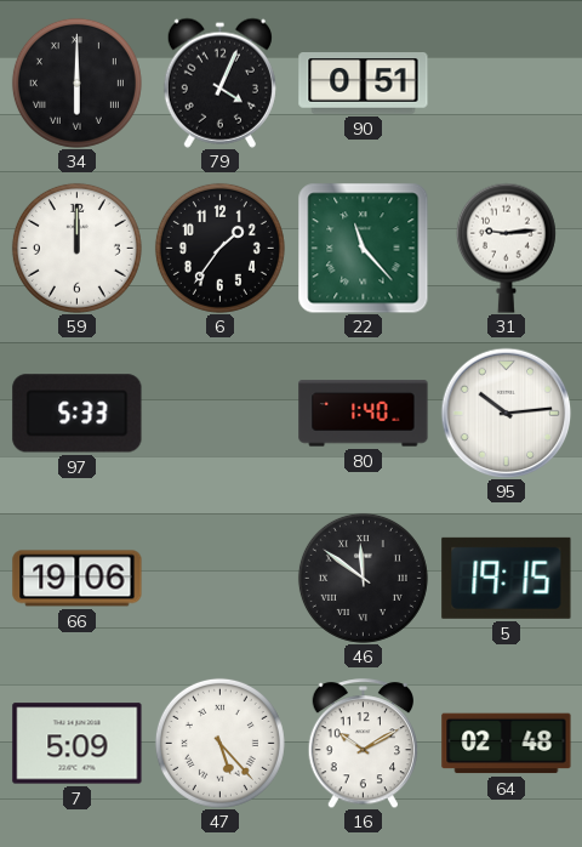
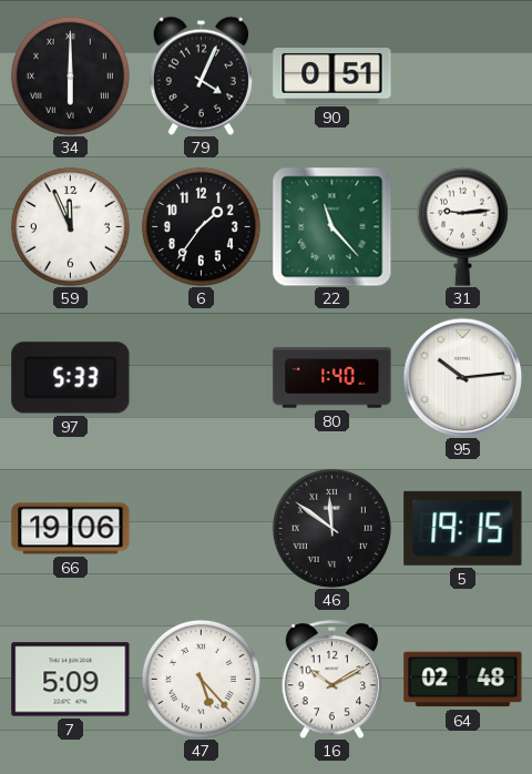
59: 12:00 -> 11:56 (70, 226)
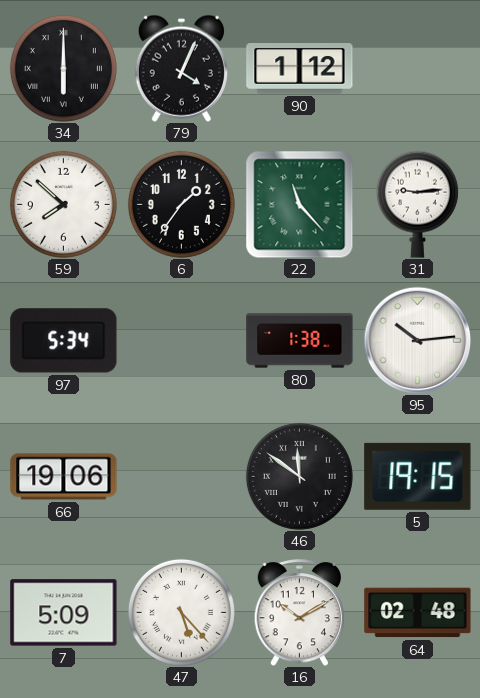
90: 0:51 -> 1:12 (300, 69)
59: 11:56 -> 7:52 (63, 204)
97: 5:33 -> 5:34 (64, 341)
80: 1:40 -> 1:38 (300, 341)
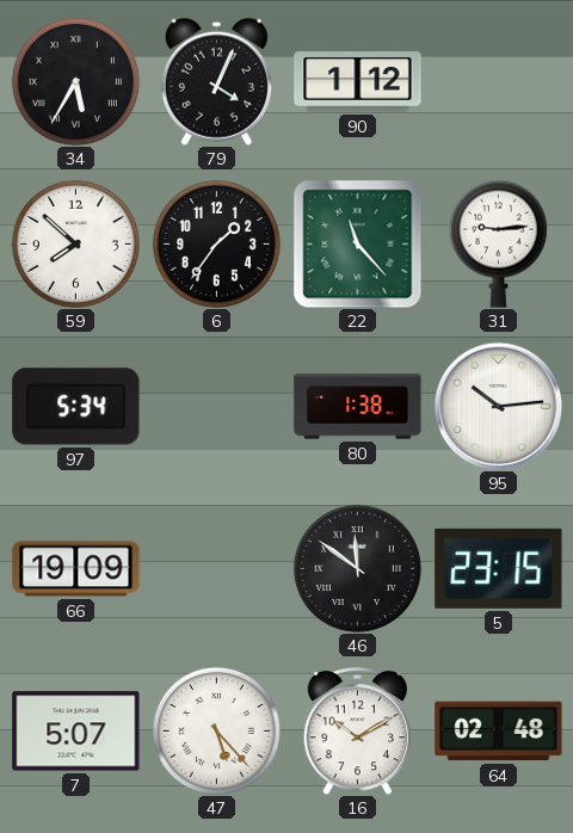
34: 6:00 -> 5:35 (75, 81)
66: 19:06 -> 19:09 (76, 569)
5: 19:15 -> 23:15 (499, 568)
7: 5:09 -> 5:07 (76, 732)
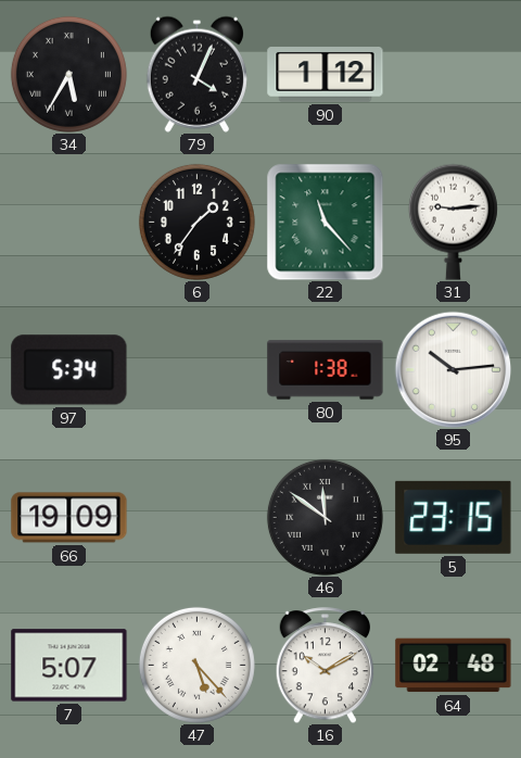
59: 7:52 -> none (75, 243)
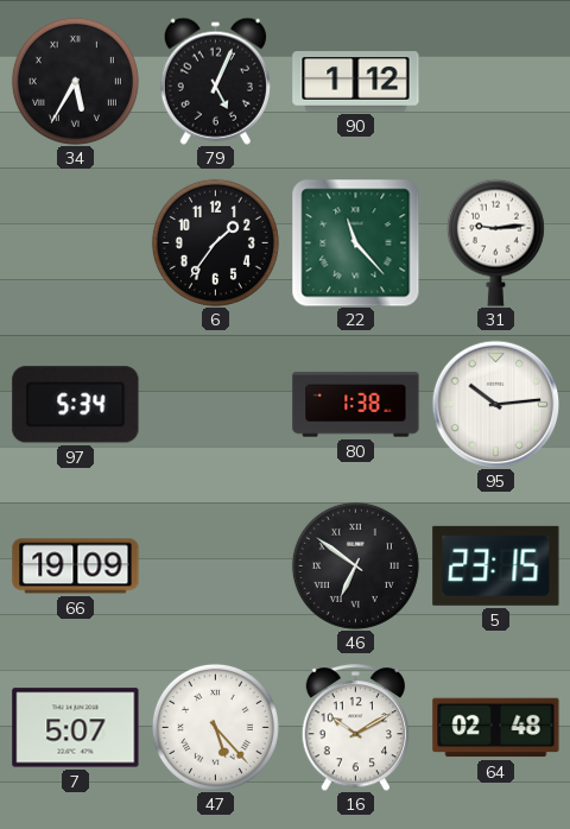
79: 4:04 -> 5:04 (215, 81)
46: 11:51 -> 6:51 (355, 565)
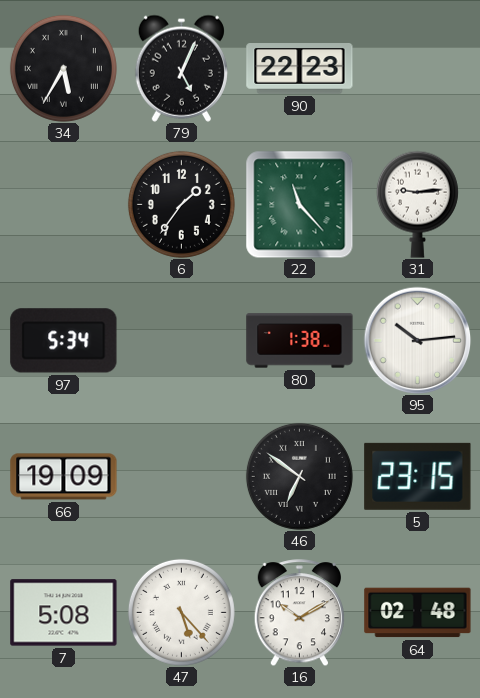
90: 1:12 -> 22:23 (300, 69)
7: 5:07 -> 5:08 (64, 613)
